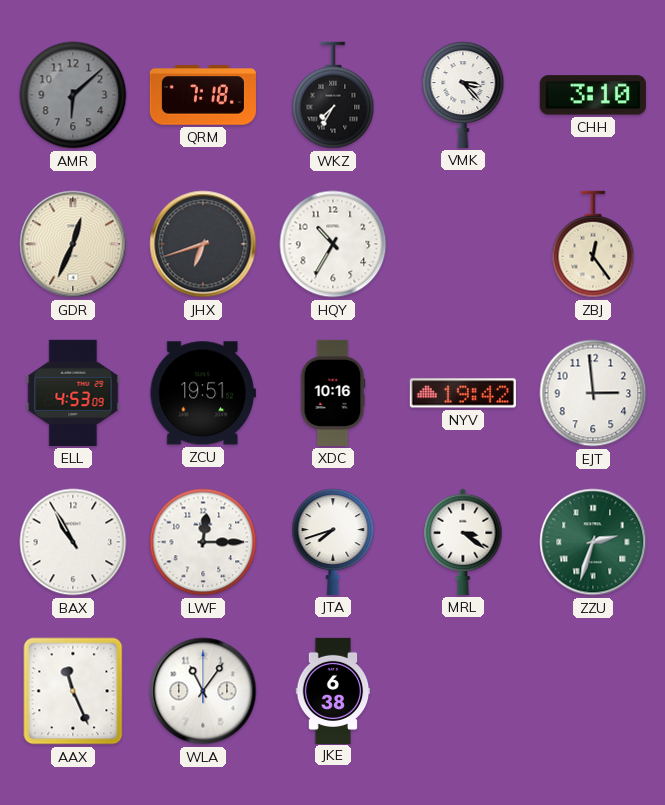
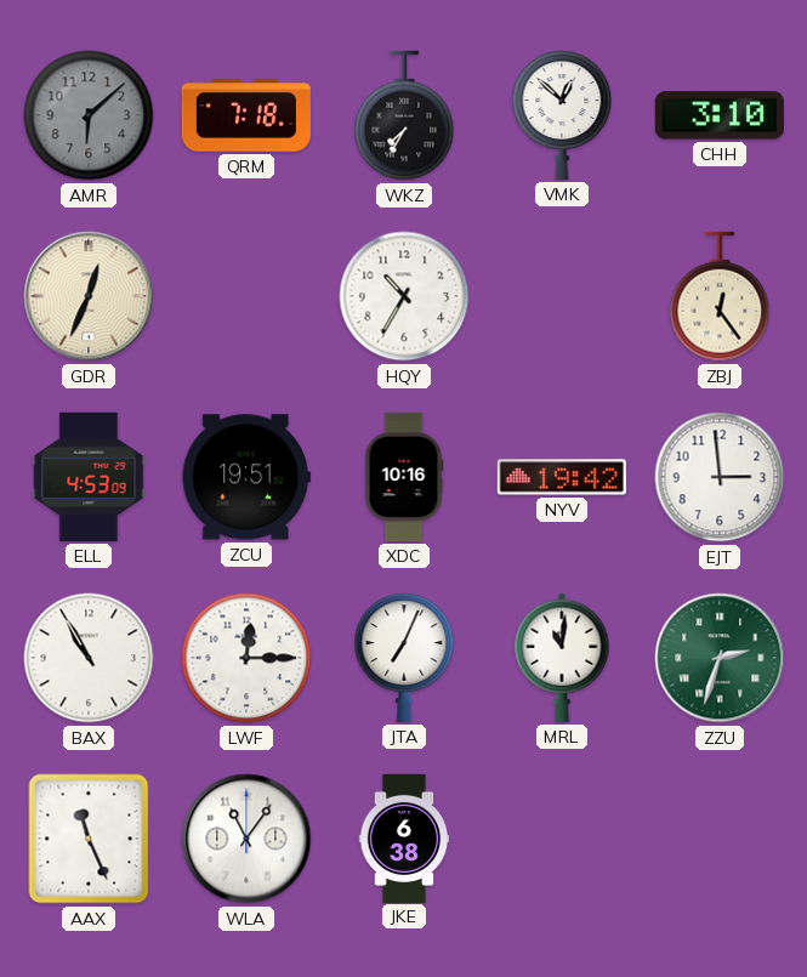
VMK: 3:23 -> 12:52 (562, 115)
JHX: 6:42 -> none (203, 244)
JTA: 7:42 -> 7:04 (404, 658)
MRL: 3:21 -> 11:01 (562, 658)
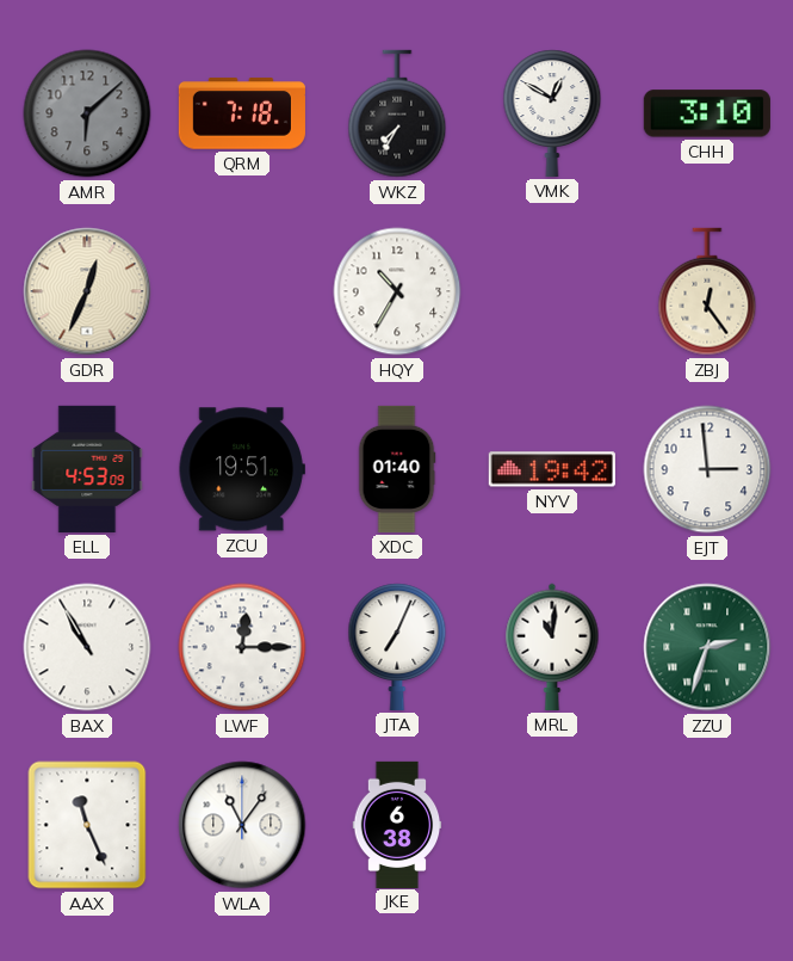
VMK: 12:52 -> 12:50 (552, 113)
XDC: 10:16 -> 01:40 (397, 469)
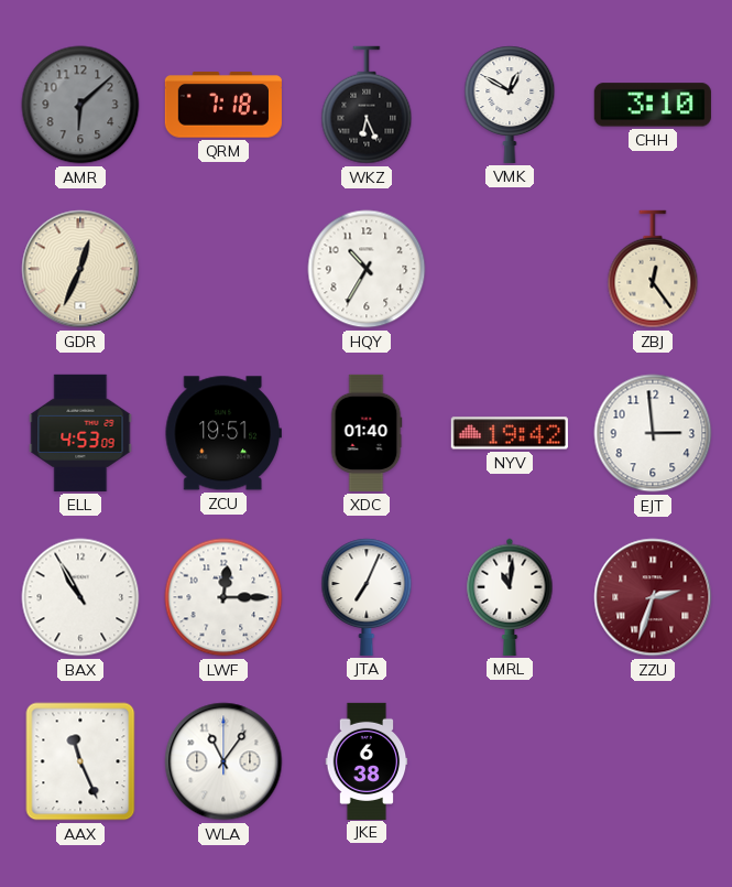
WKZ: 7:35 -> 6:26 (367, 105)
ZZU dial: green -> burgundy (653, 597)
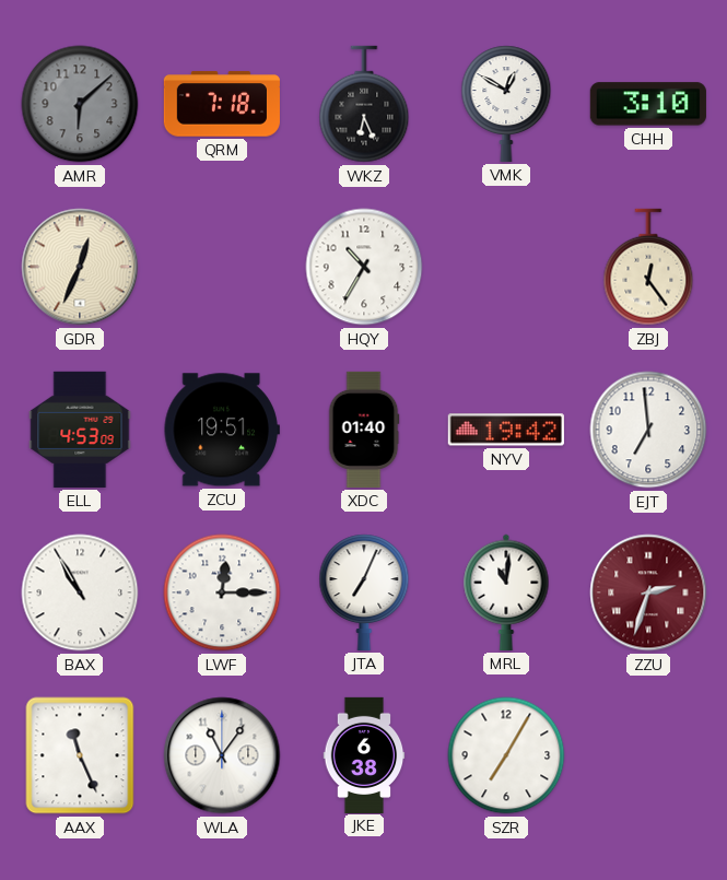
EJT: 2:59 -> 6:59 (648, 430)
SZR: none -> 7:05 (506, 755)
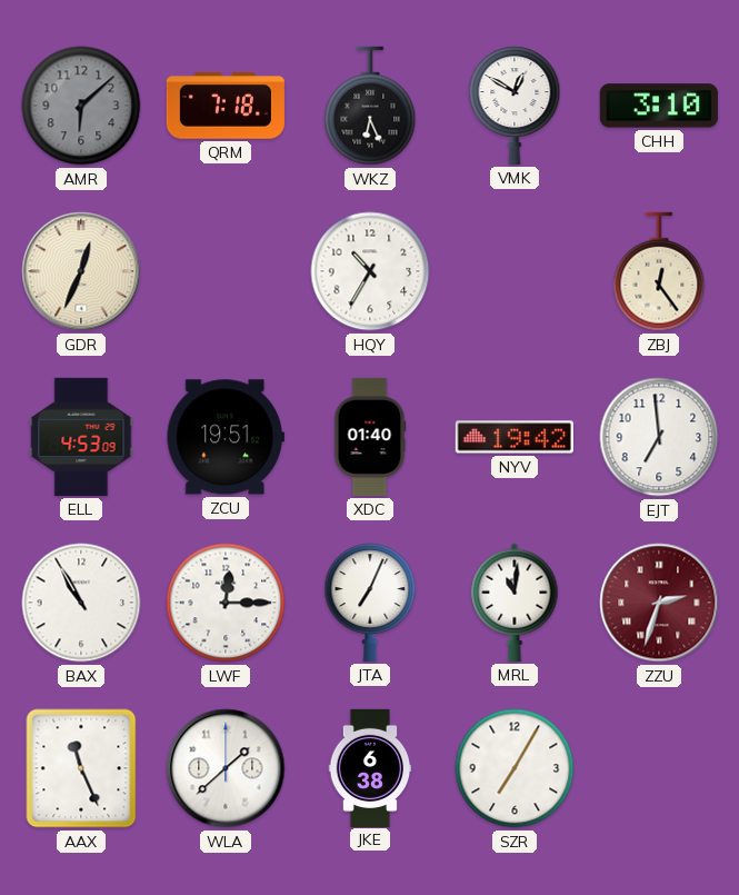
WLA: 11:06 -> 1:38 (226, 768)
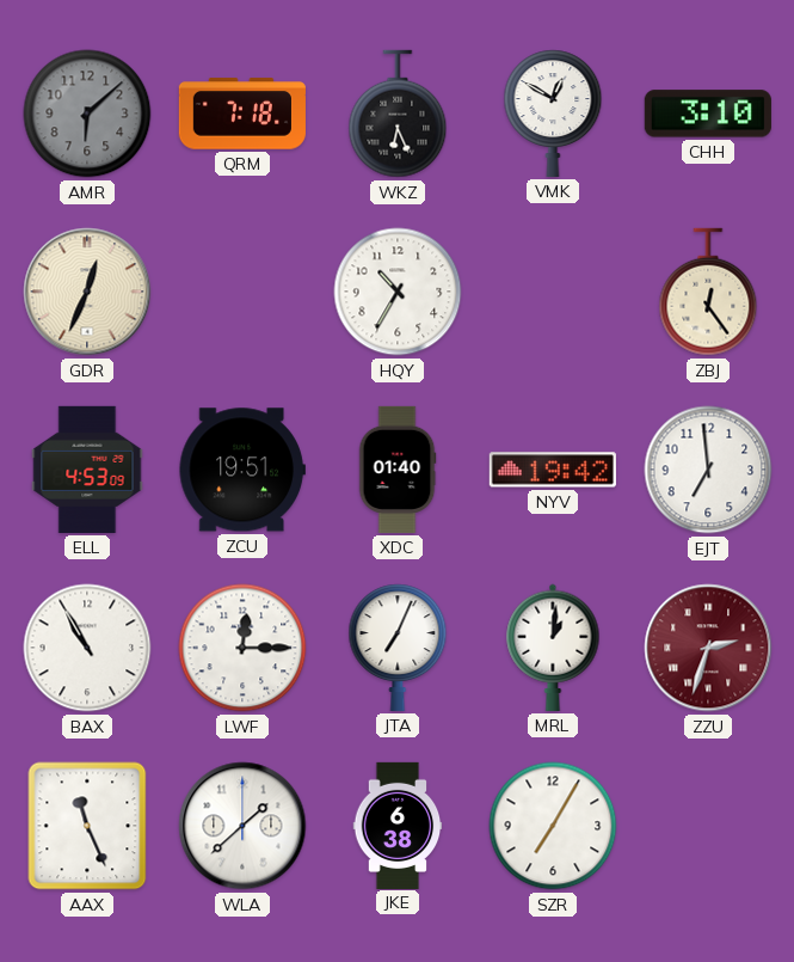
MRL: 11:01 -> 1:01 (553, 648)
